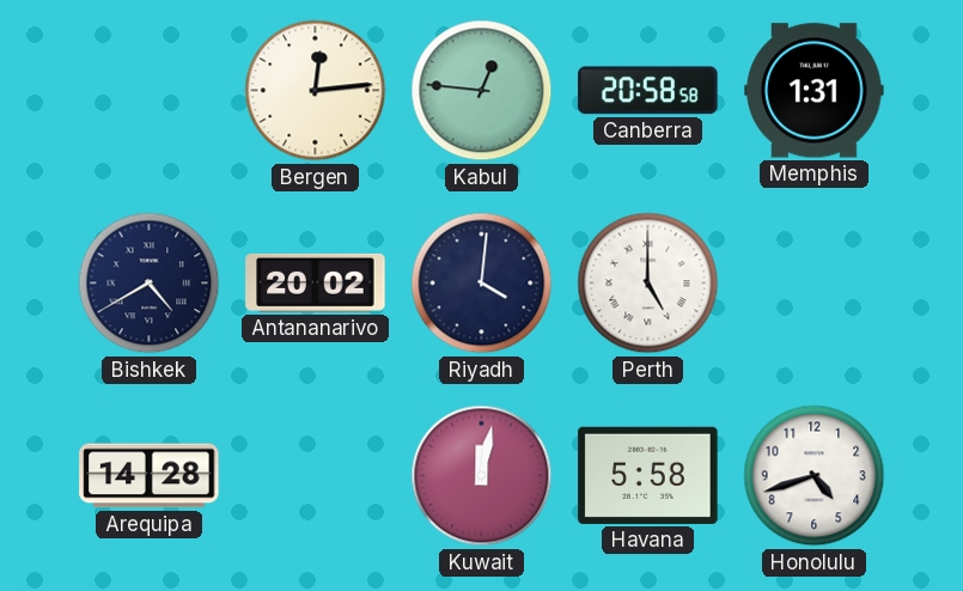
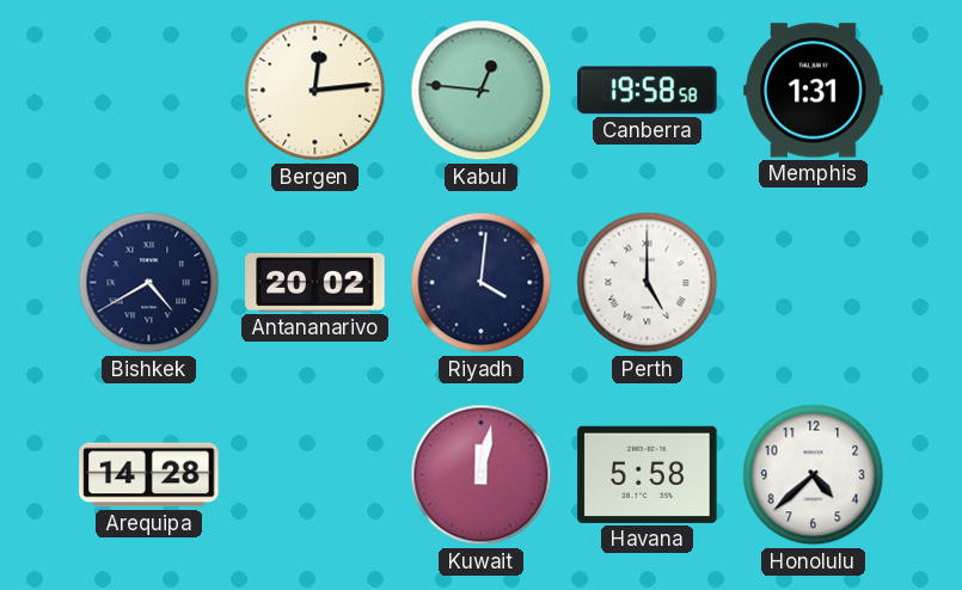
Canberra: 20:58 -> 19:58 (648, 91)
Honolulu: 4:42 -> 4:38 (814, 475)
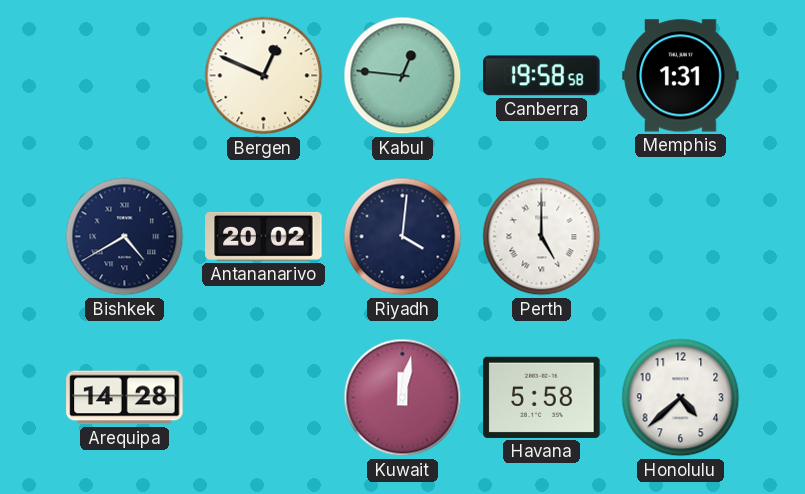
Bergen: 12:14 -> 12:49 (264, 76)
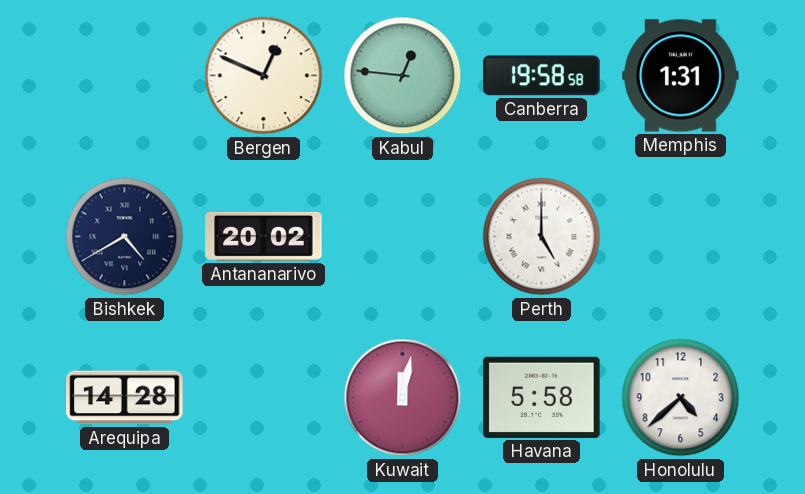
Riyadh: 4:01 -> none (403, 237)
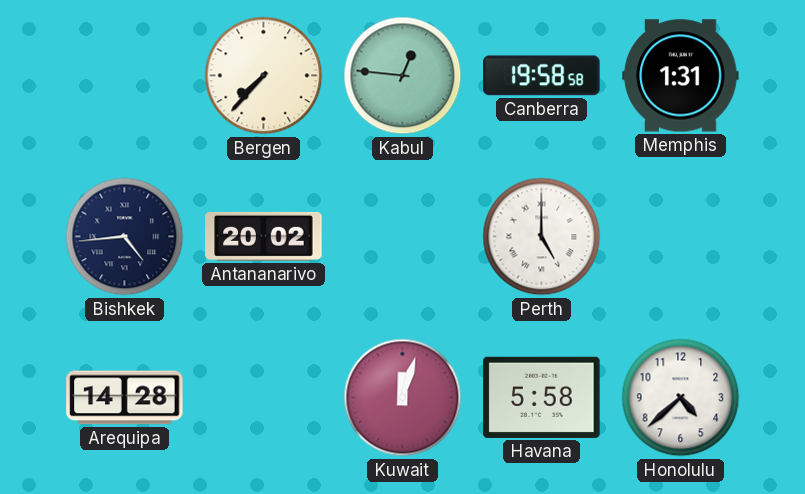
Bergen: 12:49 -> 7:37 (264, 76)
Bishkek: 4:40 -> 4:44 (125, 237)
Kuwait: 12:02 -> 12:03 (403, 398)
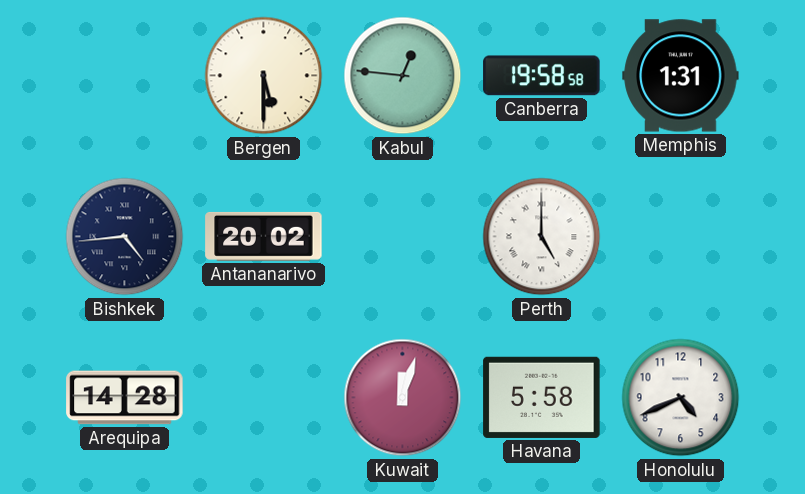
Bergen: 7:37 -> 5:30 (264, 76)
Honolulu: 4:38 -> 4:41 (681, 398)
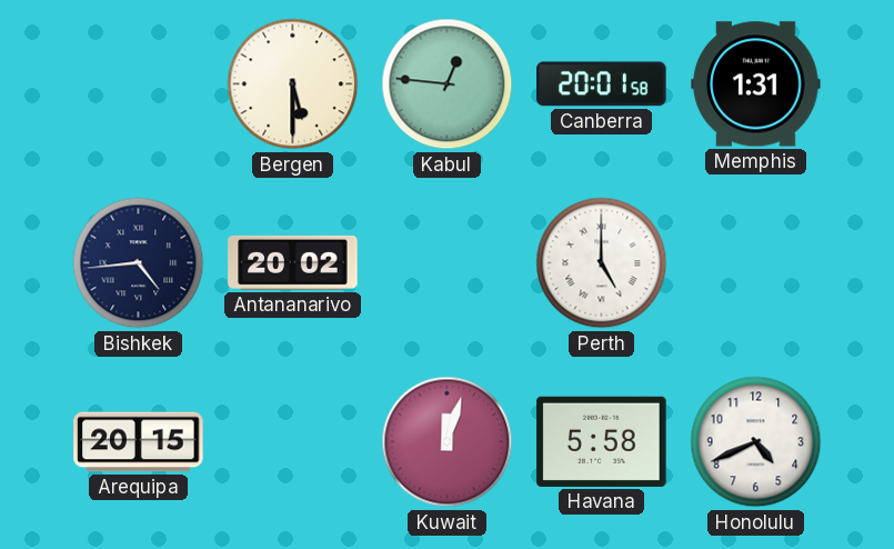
Canberra: 19:58 -> 20:01 (602, 84)
Arequipa: 14:28 -> 20:15 (139, 442)
